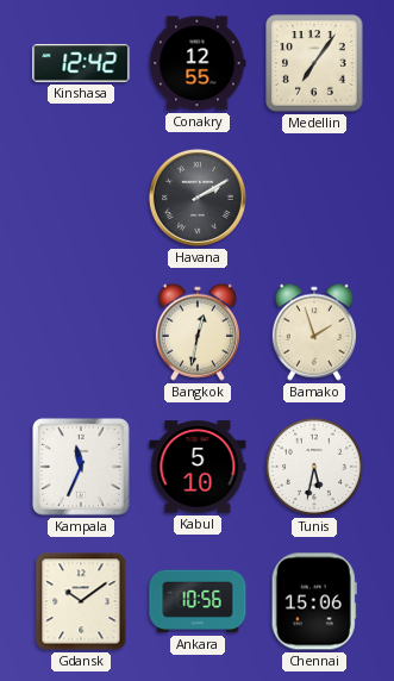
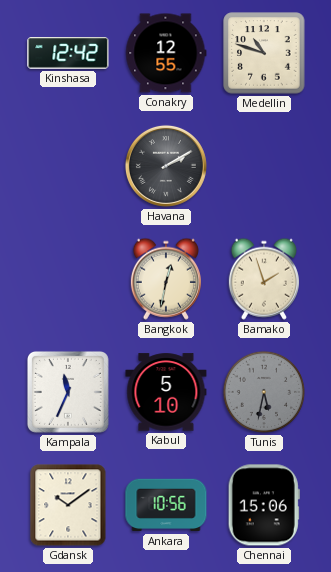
Medellin: 7:06 -> 10:48 (264, 53)
Tunis dial: white -> grey (264, 392)
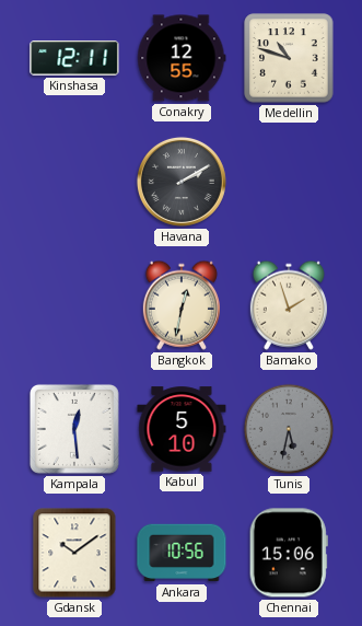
Kinshasa: 12:42 -> 12:11 (74, 58)
Kampala: 11:34 -> 12:29 (74, 429)
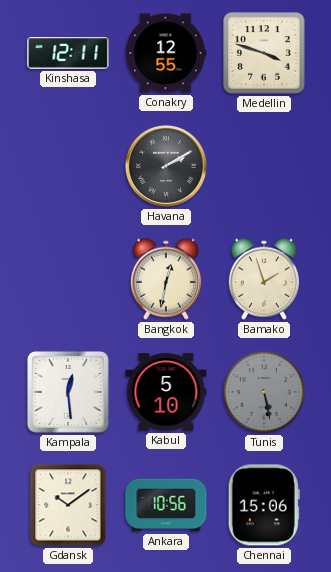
Medellin: 10:48 -> 3:48 (264, 53)
Tunis: 5:32 -> 5:28 (264, 392)
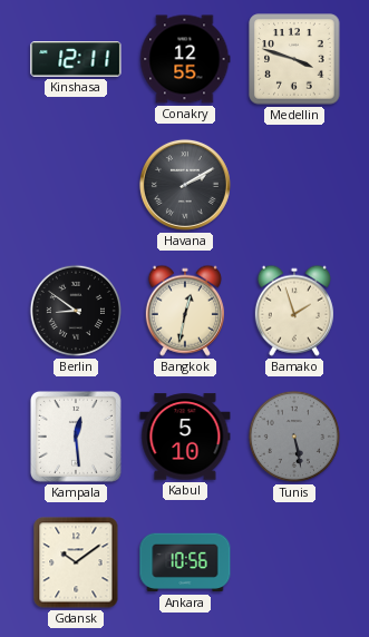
Berlin: none -> 8:51 (76, 311)
Chennai: 15:06 -> none (264, 505)
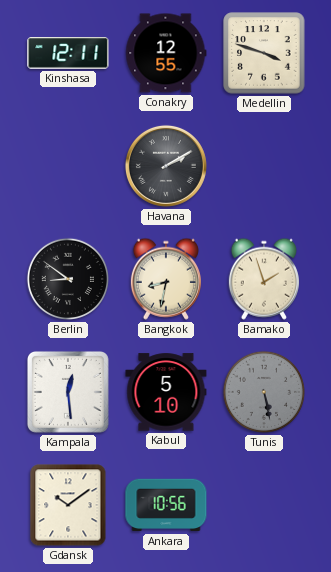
Bangkok: 12:32 -> 8:32 (166, 279)
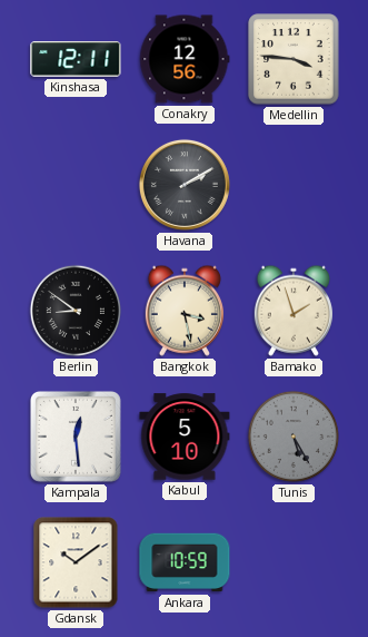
Conakry: 12:55 -> 12:56 (185, 59)
Medellin: 3:48 -> 3:46 (294, 59)
Bangkok: 8:32 -> 3:28 (185, 311)
Tunis: 5:28 -> 5:25 (294, 437)
Ankara: 10:56 -> 10:59 (185, 562)
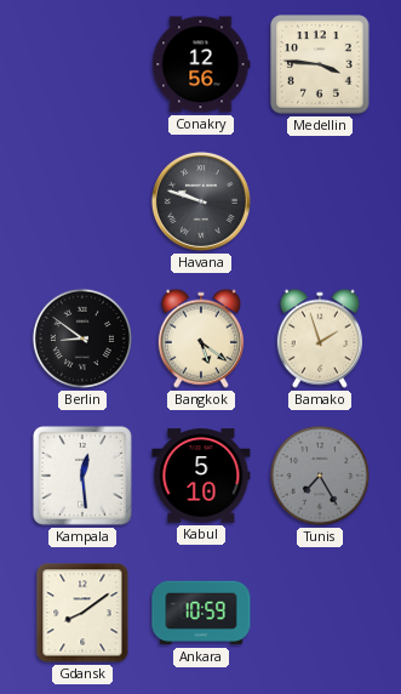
Kinshasa: 12:11 -> none (76, 59)
Havana: 2:10 -> 9:48 (201, 201)
Bangkok: 3:28 -> 5:21 (201, 339)
Tunis: 5:25 -> 7:25 (320, 476)
Gdansk: 10:09 -> 8:09 (82, 613)
